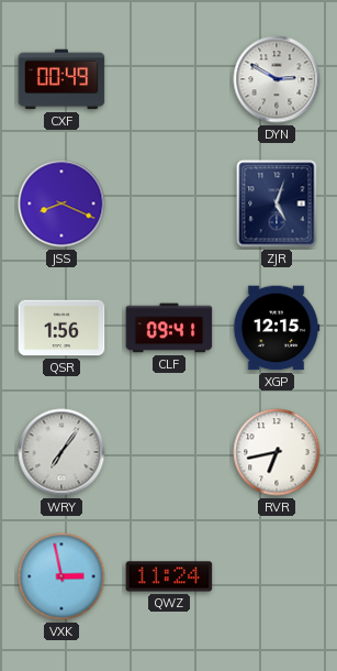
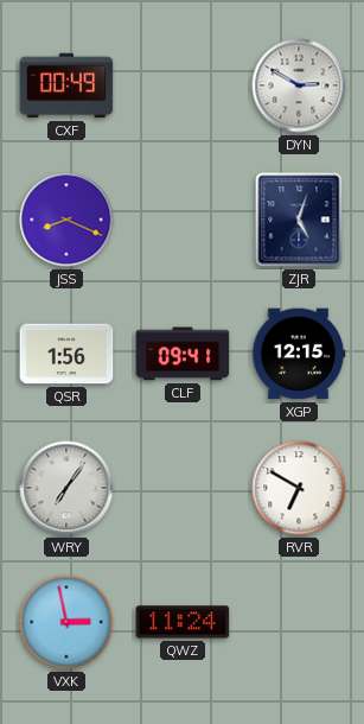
RVR: 6:43 -> 6:50 (299, 488)
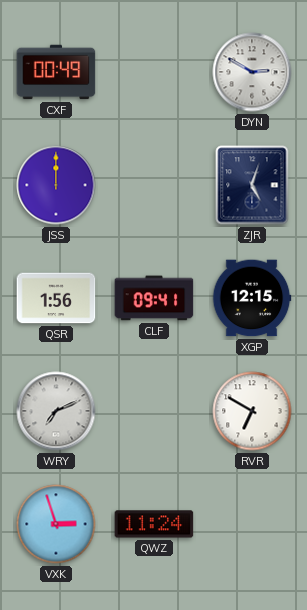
JSS: 8:19 -> 12:00 (56, 185)
WRY: 7:06 -> 7:11 (56, 411)
VXK: 2:58 -> 2:57 (56, 524)
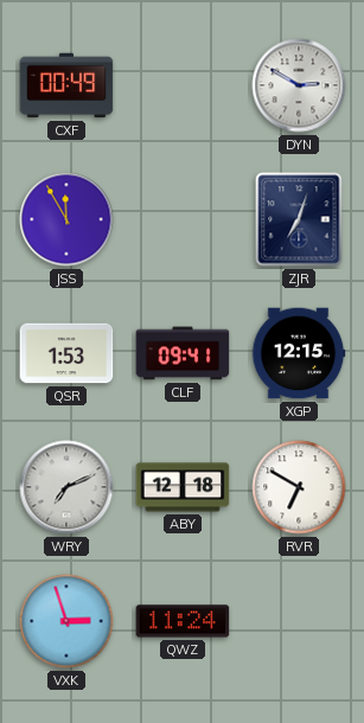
JSS: 12:00 -> 11:55 (66, 219)
ZJR: 5:03 -> 7:03 (299, 219)
QSR: 1:56 -> 1:53 (66, 353)
ABY: none -> 12:18 (183, 487)
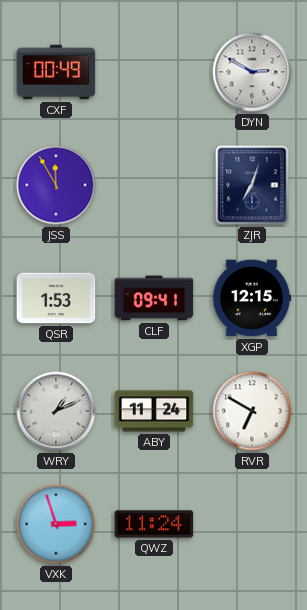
WRY: 7:11 -> 1:11 (56, 411)
ABY: 12:18 -> 11:24 (154, 411)
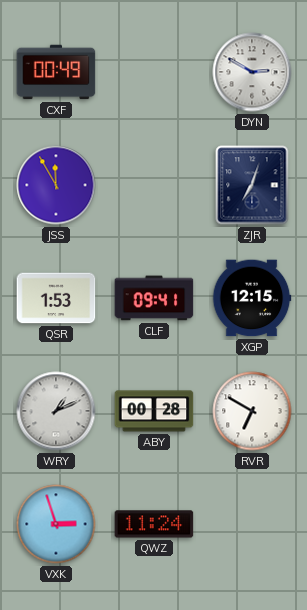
ABY: 11:24 -> 00:28 (154, 411)
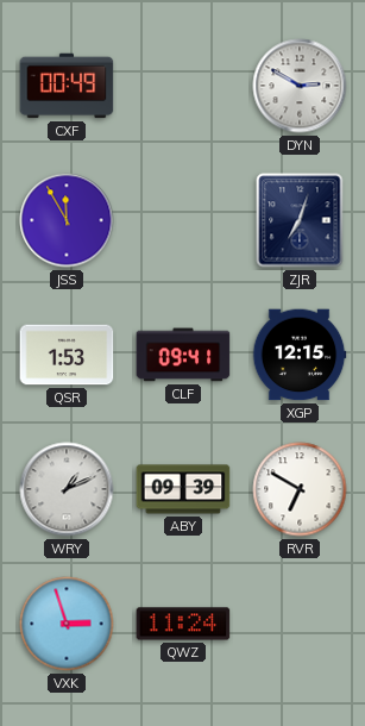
ABY: 00:28 -> 09:39 (183, 489)
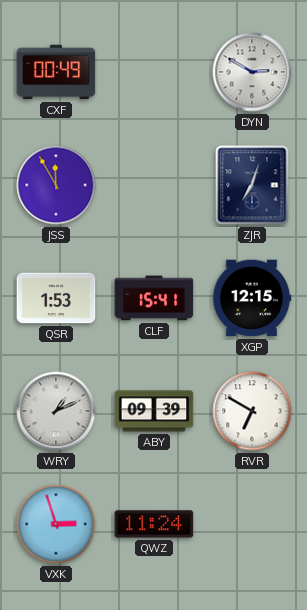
CLF: 09:41 -> 15:41 (154, 298)
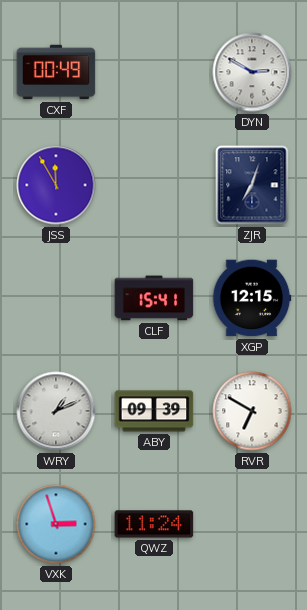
QSR: 1:53 -> none (56, 298)
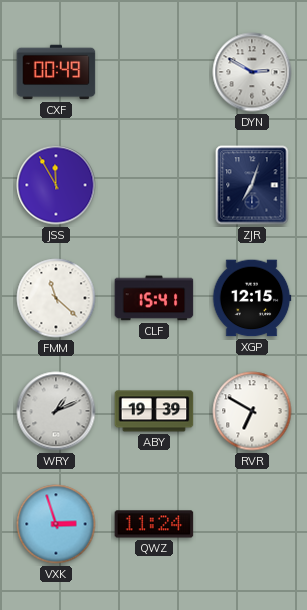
FMM: none -> 11:22 (56, 298)
ABY: 09:39 -> 19:39 (154, 411)
